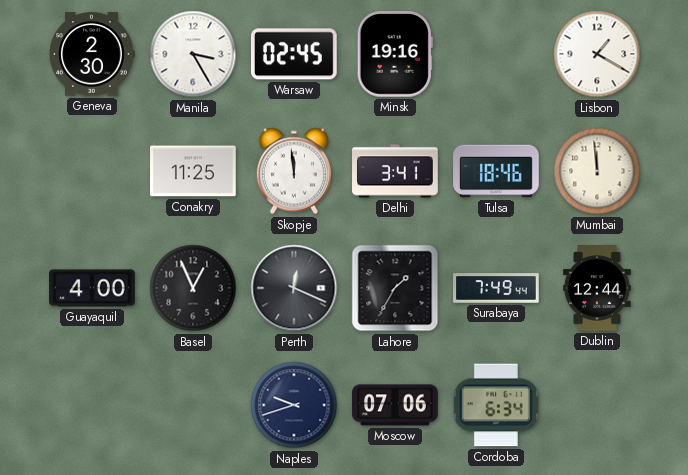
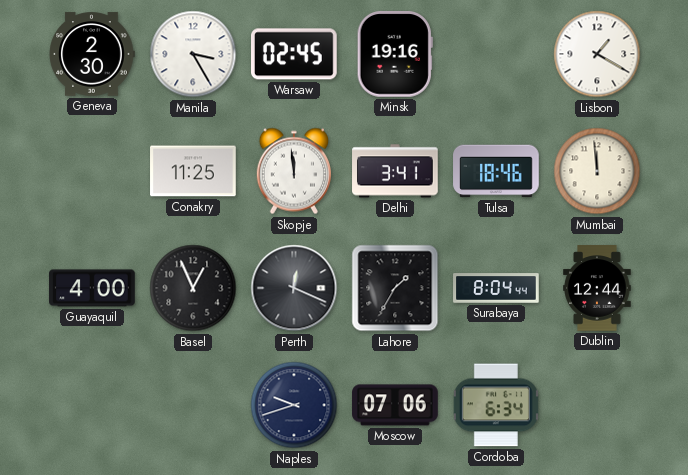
Surabaya: 7:49 -> 8:04 (496, 288)
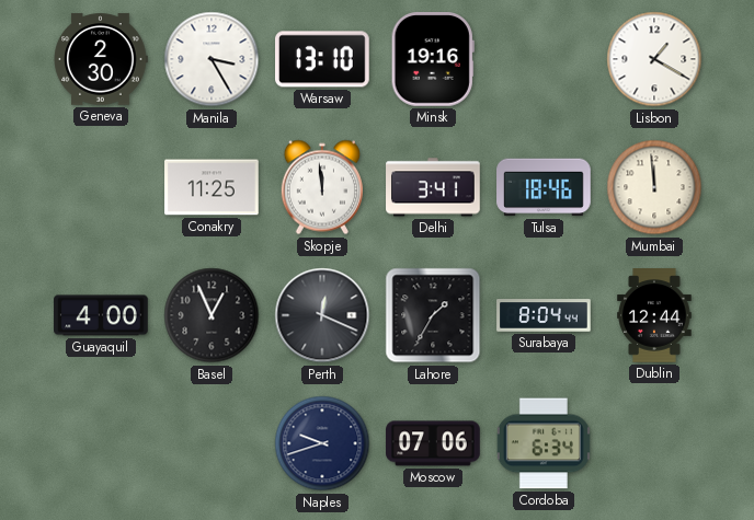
Warsaw: 02:45 -> 13:10 (323, 59)
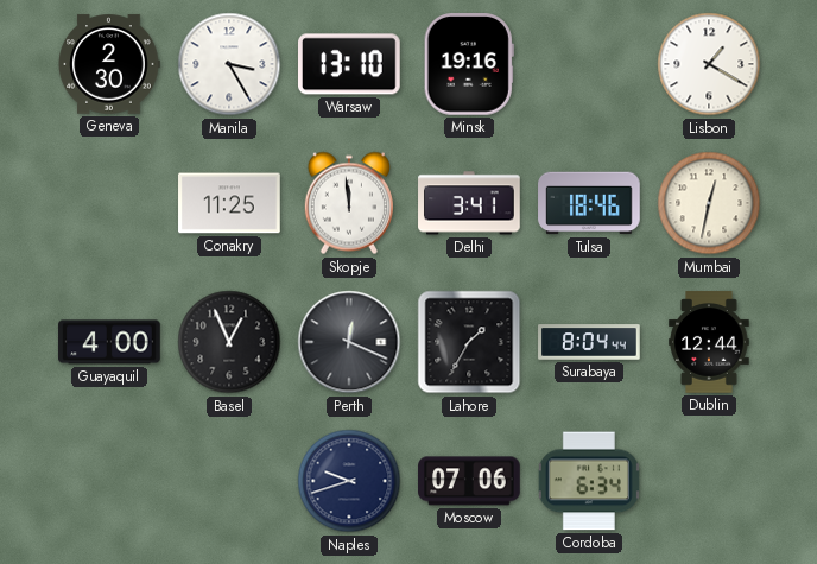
Mumbai: 11:59 -> 12:32 (709, 203)
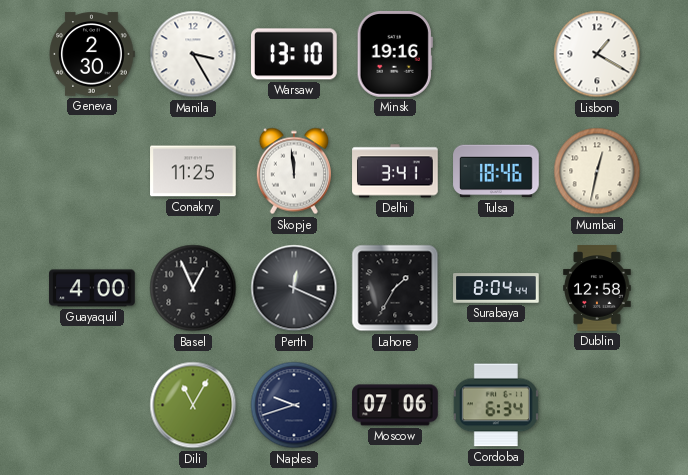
Dublin: 12:44 -> 12:58 (597, 288)
Dili: none -> 11:05 (193, 405)
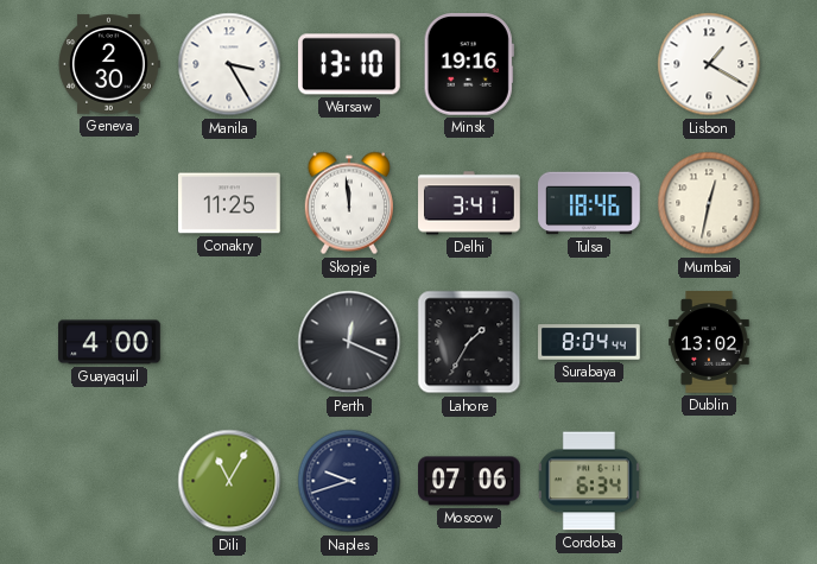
Basel: 12:56 -> none (193, 288)
Dublin: 12:58 -> 13:02 (709, 342)
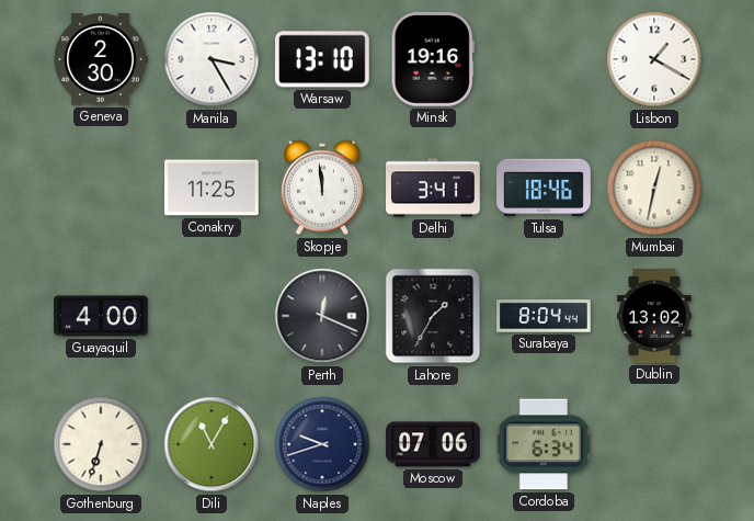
Gothenburg: none -> 6:33 (101, 444)
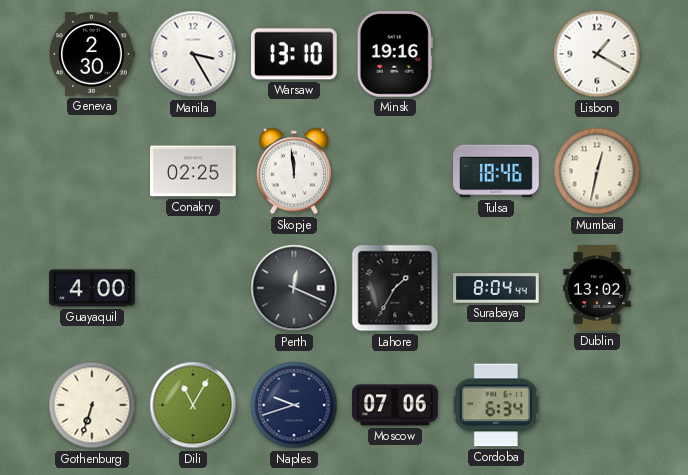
Conakry: 11:25 -> 02:25 (193, 171)
Delhi: 3:41 -> none (433, 188)
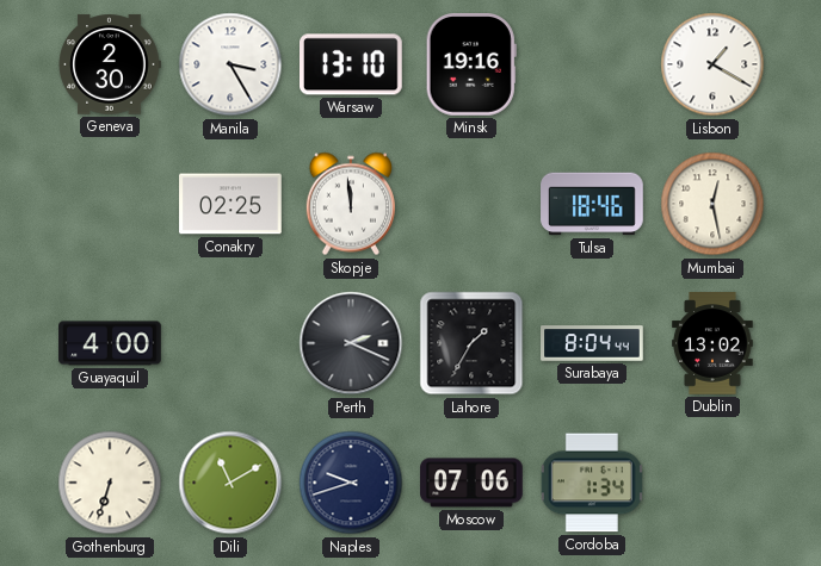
Mumbai: 12:32 -> 12:28 (712, 204)
Perth: 12:19 -> 2:19 (351, 343)
Dili: 11:05 -> 11:10 (230, 483)
Cordoba: 6:34 -> 1:34 (592, 483)
